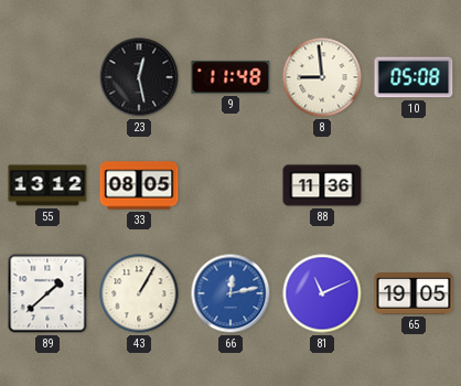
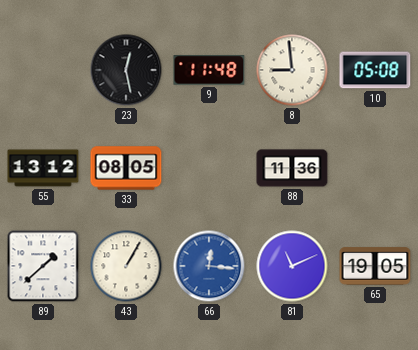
66: 12:13 -> 12:16 (209, 266)
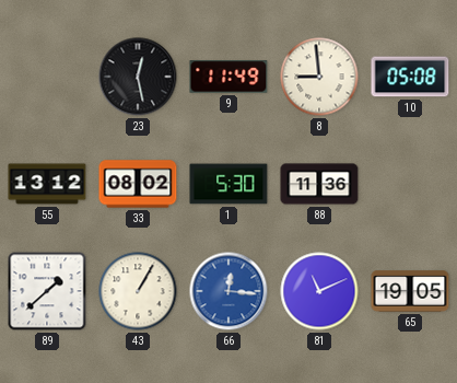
9: 11:48 -> 11:49 (228, 77)
33: 08:05 -> 08:02 (138, 184)
1: none -> 5:30 (228, 184)
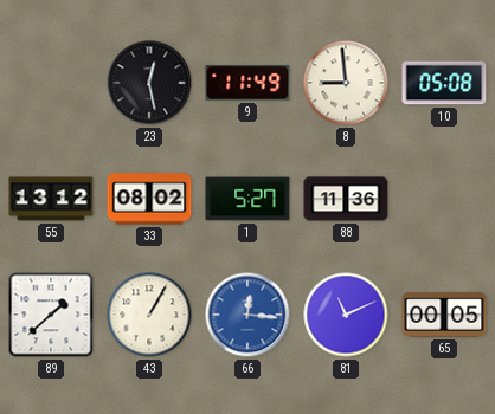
1: 5:30 -> 5:27 (247, 199)
65: 19:05 -> 00:05 (444, 315)
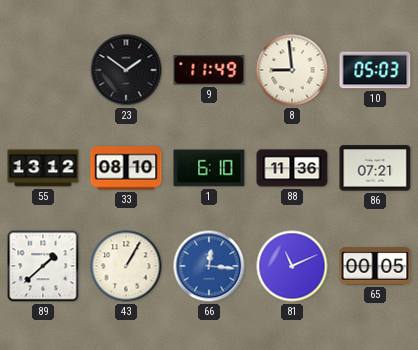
23: 12:28 -> 1:51 (126, 70)
10: 05:08 -> 05:03 (375, 70)
33: 08:02 -> 08:10 (126, 168)
1: 5:27 -> 6:10 (209, 168)
86: none -> 07:21 (375, 168)
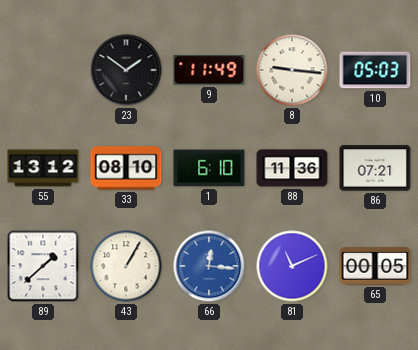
8: 8:59 -> 9:16 (292, 70)
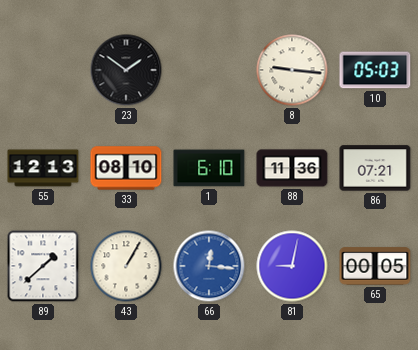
9: 11:49 -> none (209, 70)
55: 13:12 -> 12:13 (43, 168)
81: 11:11 -> 9:02 (292, 266)
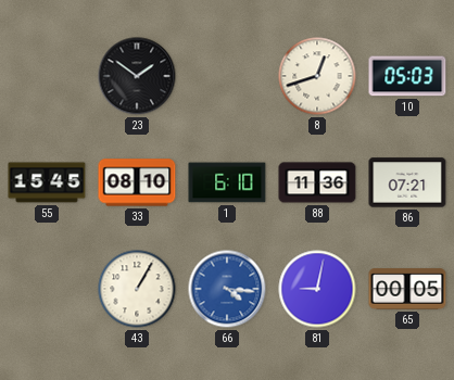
8: 9:16 -> 12:42 (317, 76)
55: 12:13 -> 15:45 (47, 182)
89: 1:38 -> none (43, 266)
66: 12:16 -> 4:16 (227, 289)
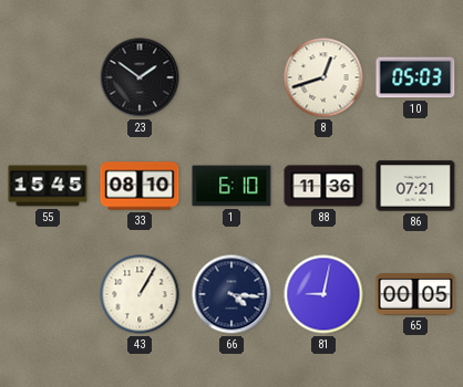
66 dial: blue -> navy (231, 294)
